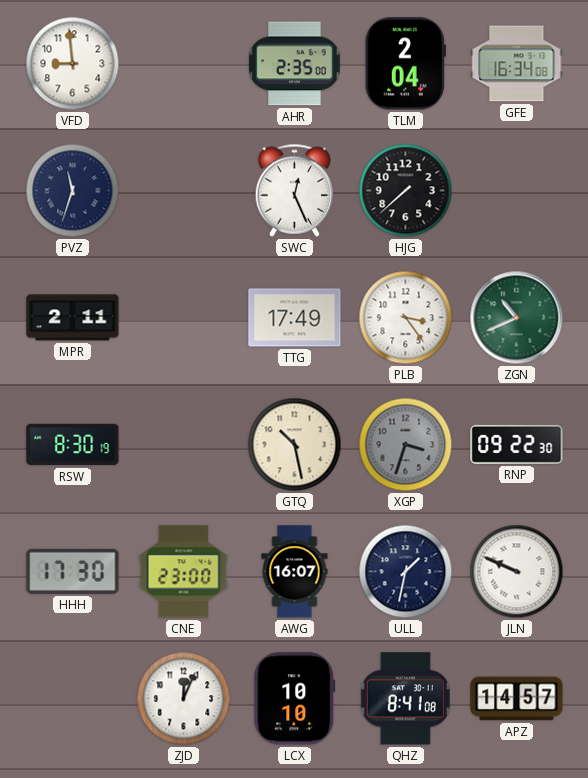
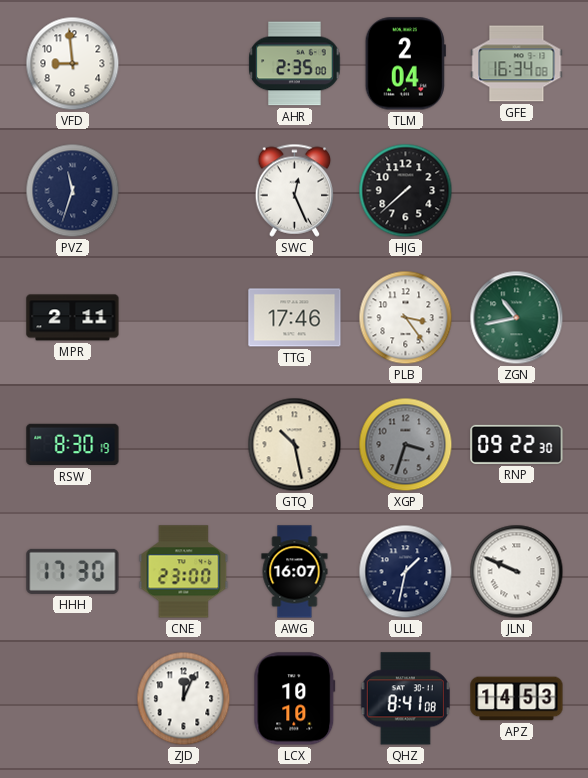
TTG: 17:49 -> 17:46 (295, 318)
ZGN: 10:41 -> 10:43 (517, 318)
APZ: 14:57 -> 14:53 (517, 699)
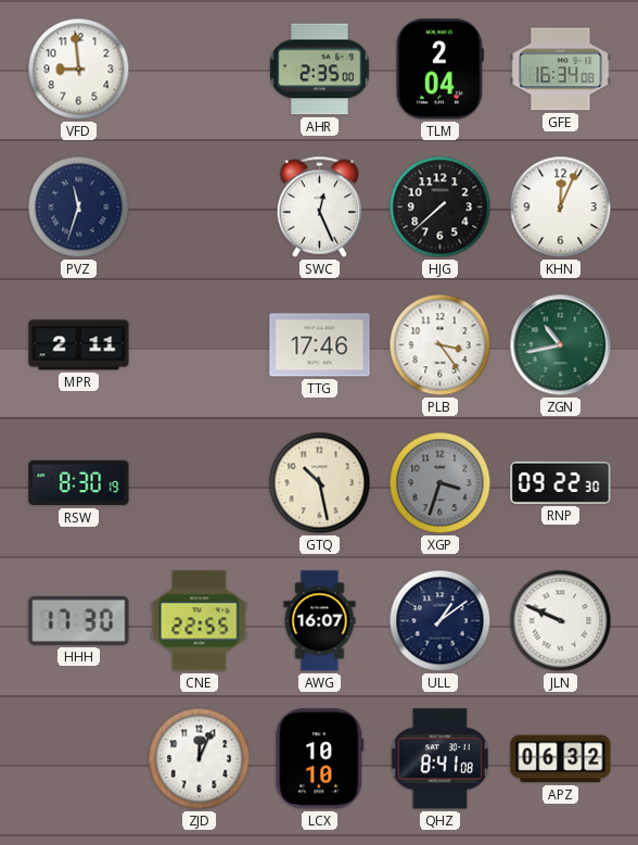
KHN: none -> 12:04 (561, 207)
CNE: 23:00 -> 22:55 (200, 621)
ULL: 1:32 -> 1:09 (441, 621)
APZ: 14:53 -> 06:32 (561, 759)
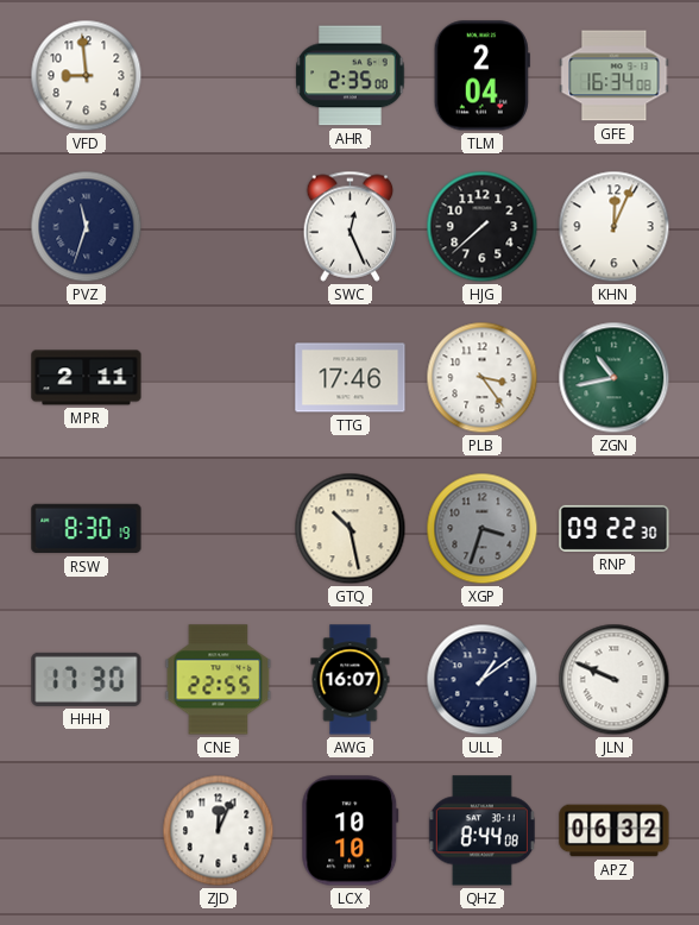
QHZ: 8:41 -> 8:44 (481, 831)
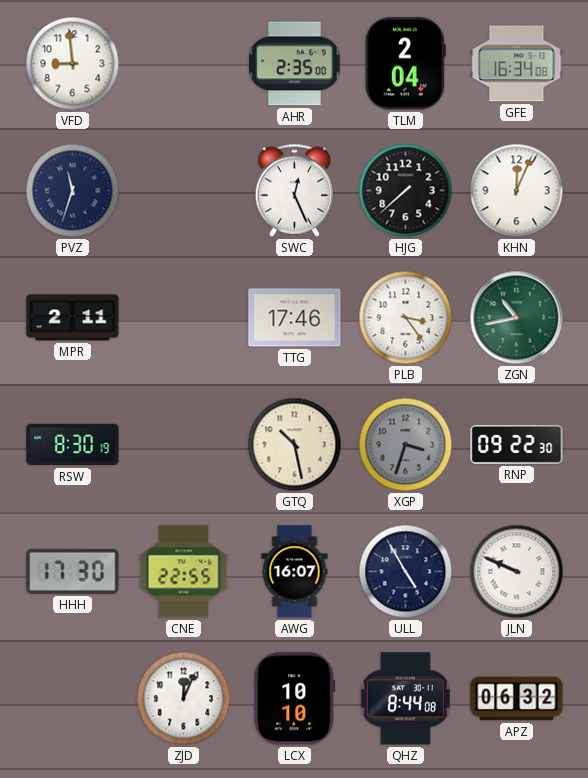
ULL: 1:09 -> 4:55 (406, 572)
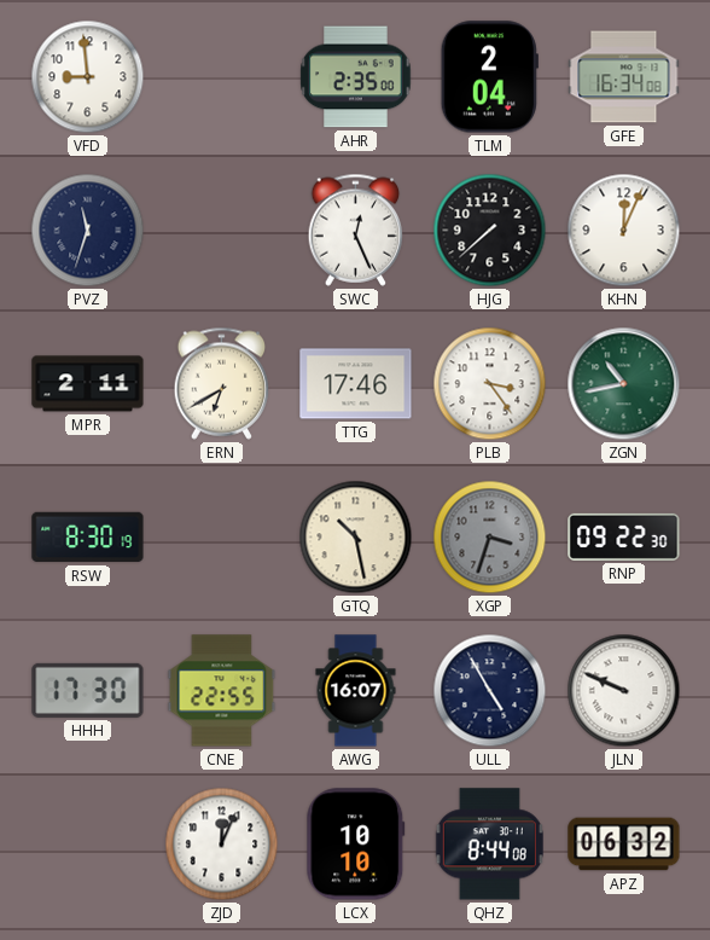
ERN: none -> 6:40 (222, 383)
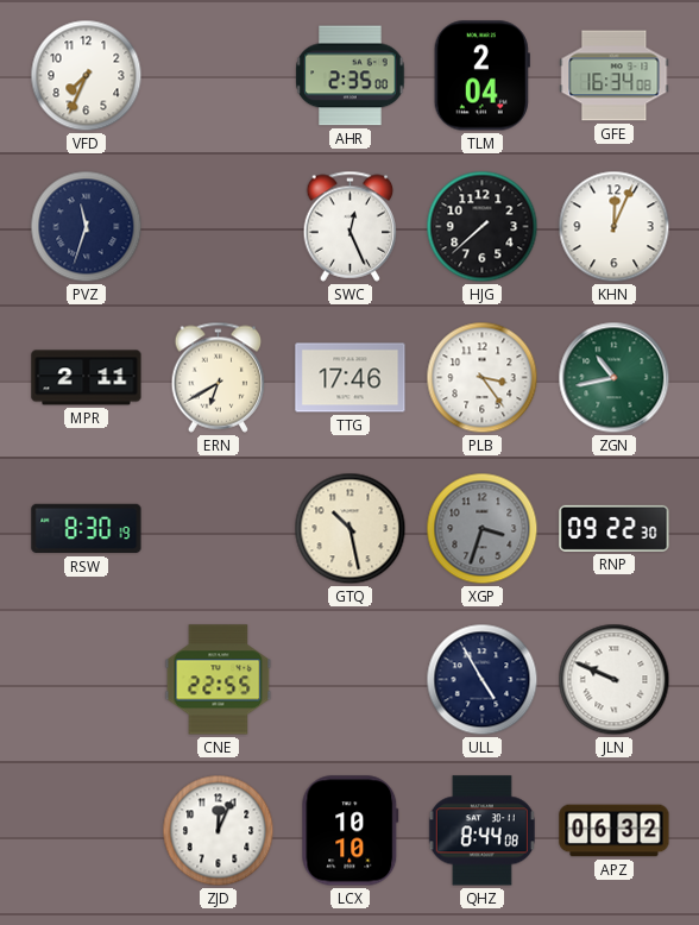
VFD: 8:59 -> 7:34 (87, 76)
HHH: 17:30 -> none (88, 690)
AWG: 16:07 -> none (356, 691)
